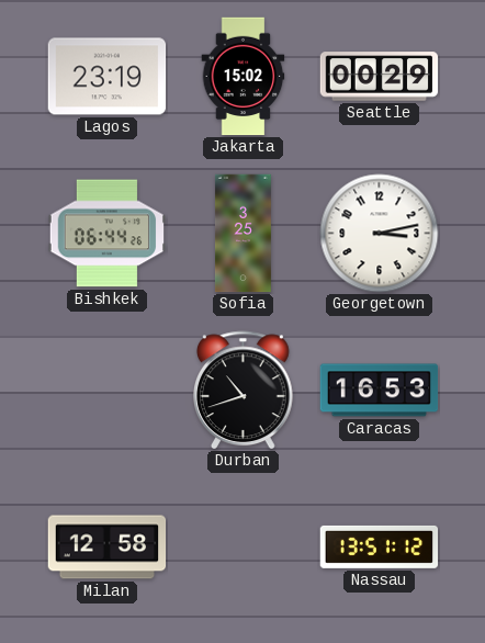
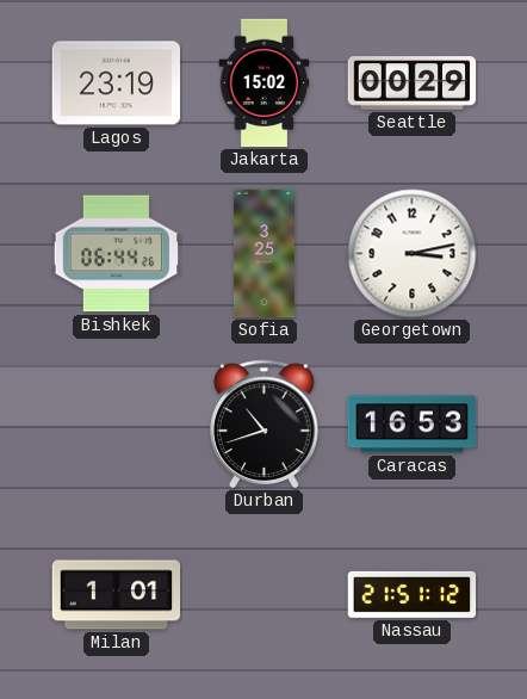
Milan: 12:58 -> 1:01 (117, 595)
Nassau: 13:51 -> 21:51 (413, 594)
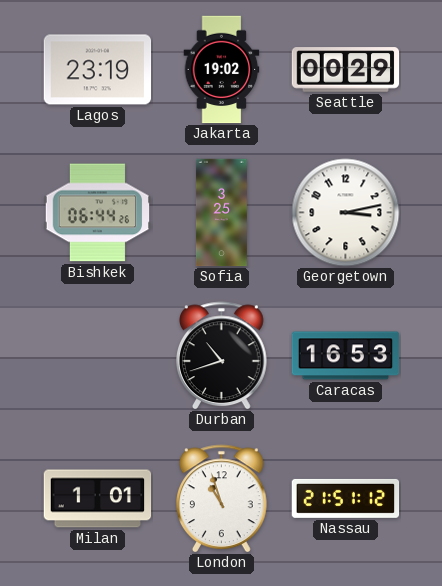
Jakarta: 15:02 -> 19:02 (222, 70)
London: none -> 10:57 (222, 499)
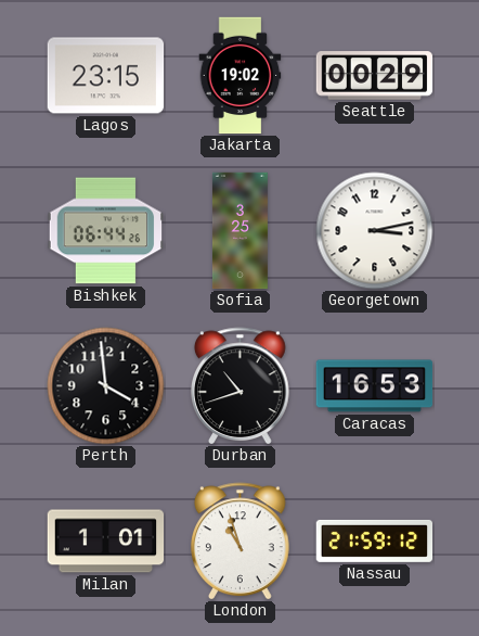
Lagos: 23:19 -> 23:15 (106, 76)
Perth: none -> 3:59 (106, 386)
Nassau: 21:51 -> 21:59 (375, 540)
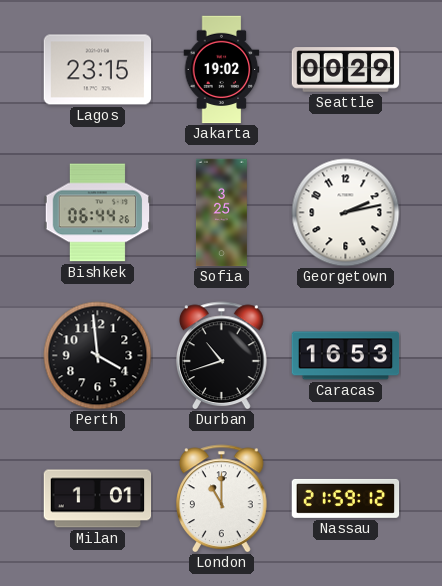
Georgetown: 3:13 -> 2:13 (346, 213)
London: 10:57 -> 11:00 (222, 499)
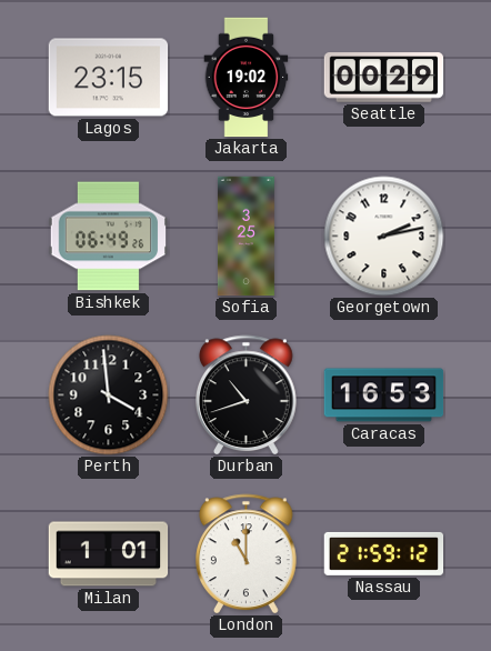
Bishkek: 06:44 -> 06:49 (109, 237)
